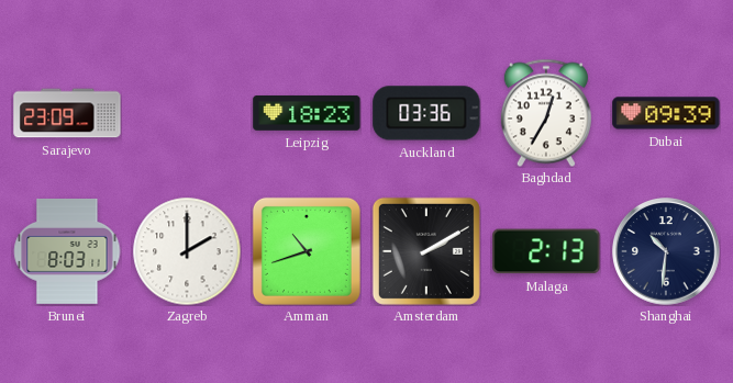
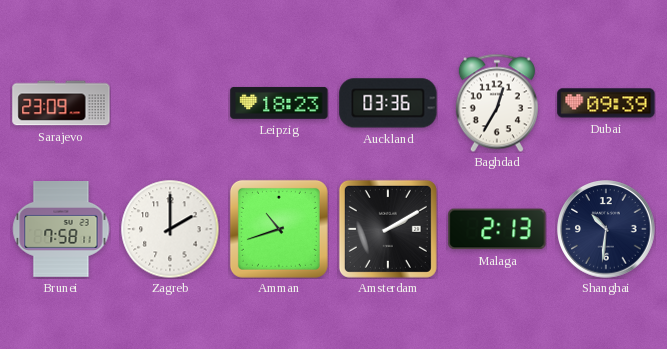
Brunei: 8:03 -> 7:58 (61, 230)
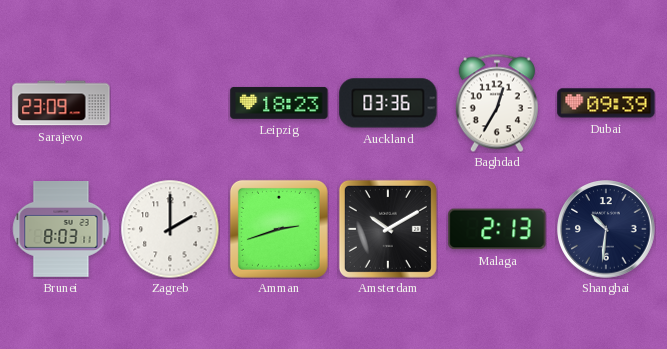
Brunei: 7:58 -> 8:03 (61, 230)
Amman: 10:42 -> 2:42 (279, 229)
Amsterdam: 2:10 -> 10:10 (388, 229)
